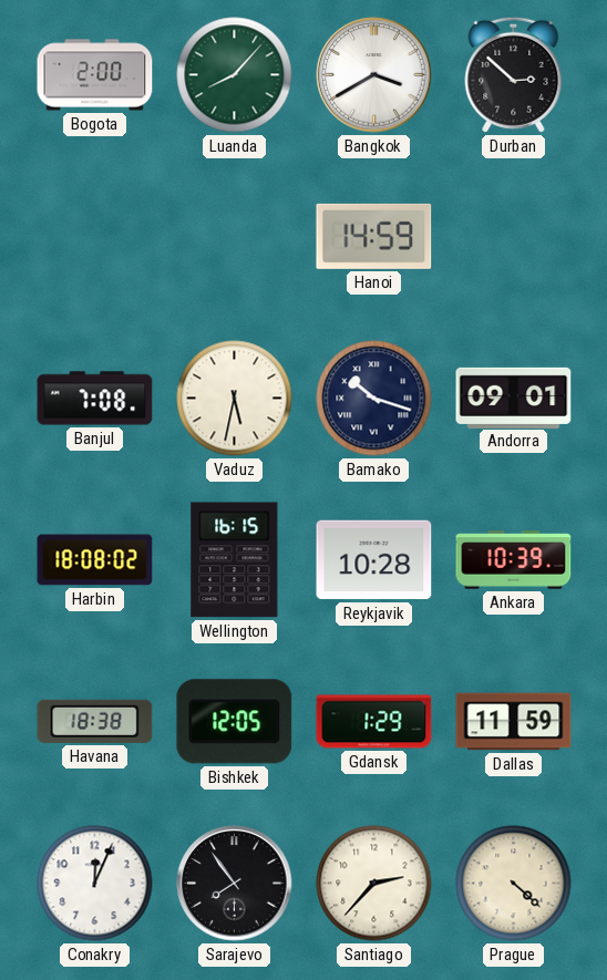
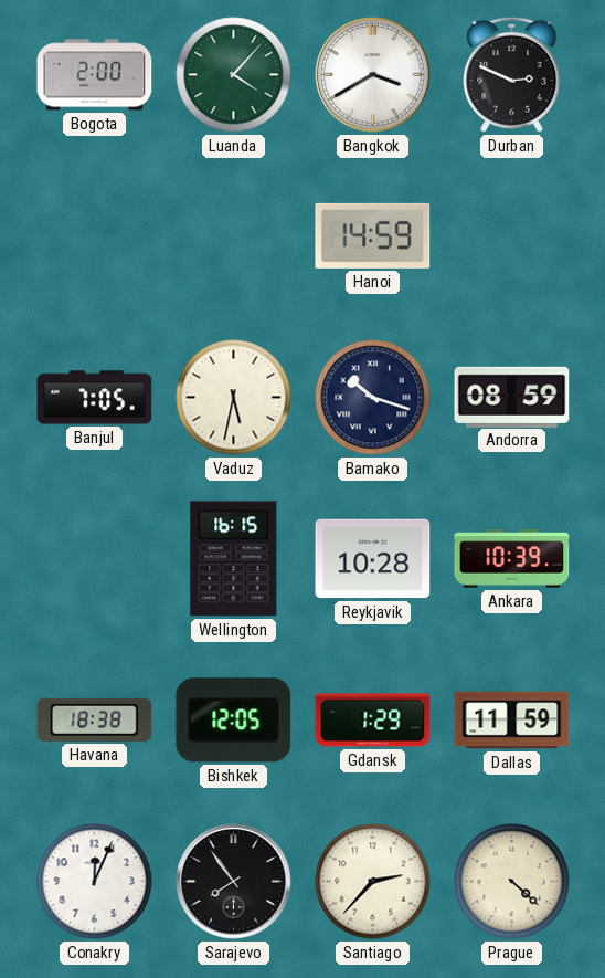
Luanda: 8:07 -> 4:07 (234, 75)
Durban: 2:52 -> 2:49 (512, 74)
Banjul: 7:08 -> 7:05 (95, 398)
Andorra: 09:01 -> 08:59 (512, 397)
Harbin: 18:08 -> none (95, 560)
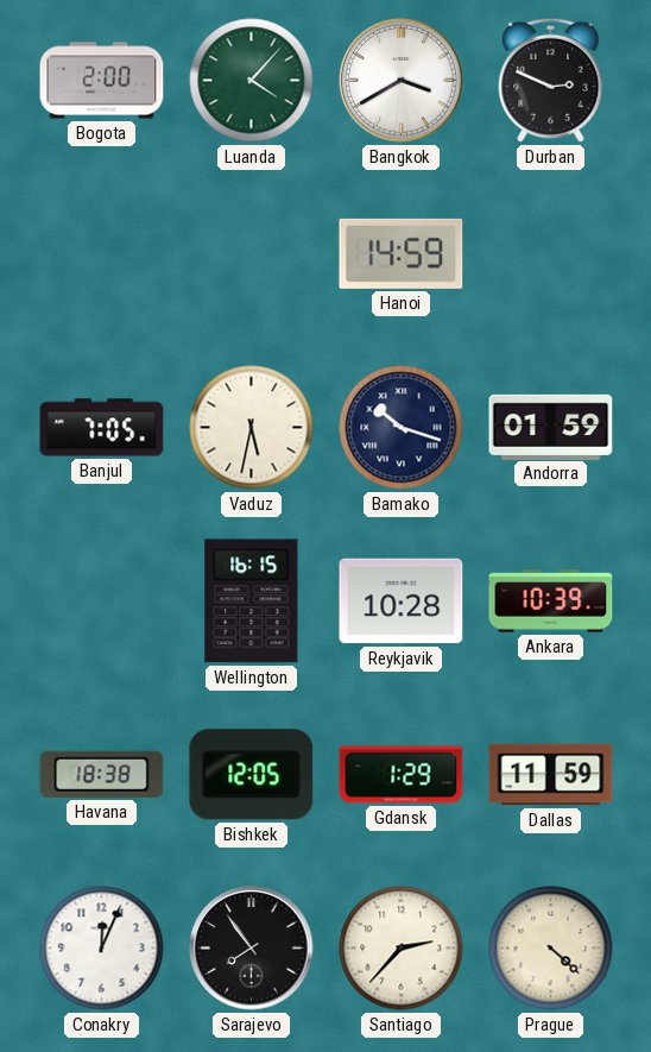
Andorra: 08:59 -> 01:59 (551, 427)
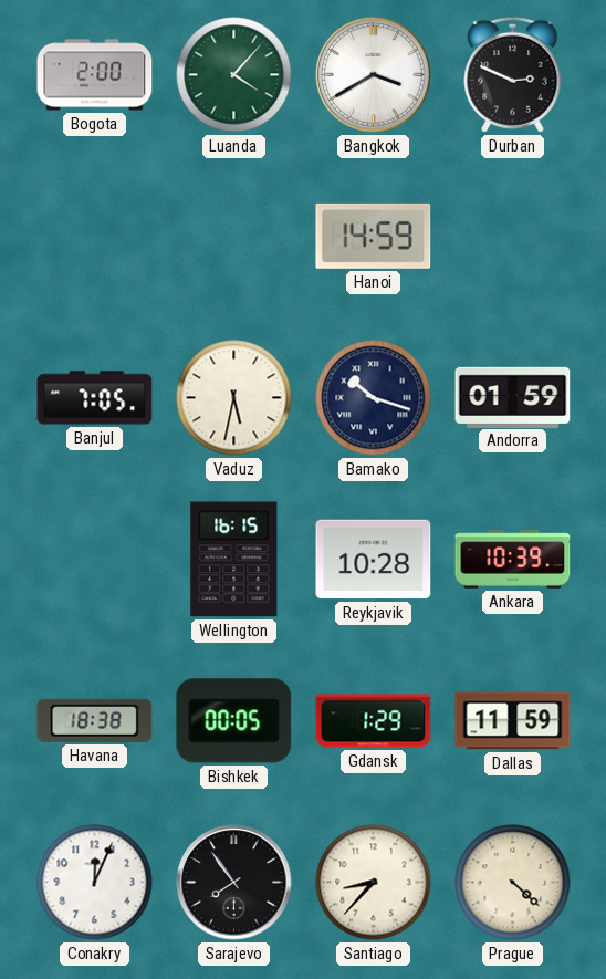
Bishkek: 12:05 -> 00:05 (234, 721)
Santiago: 2:37 -> 8:37 (374, 883)
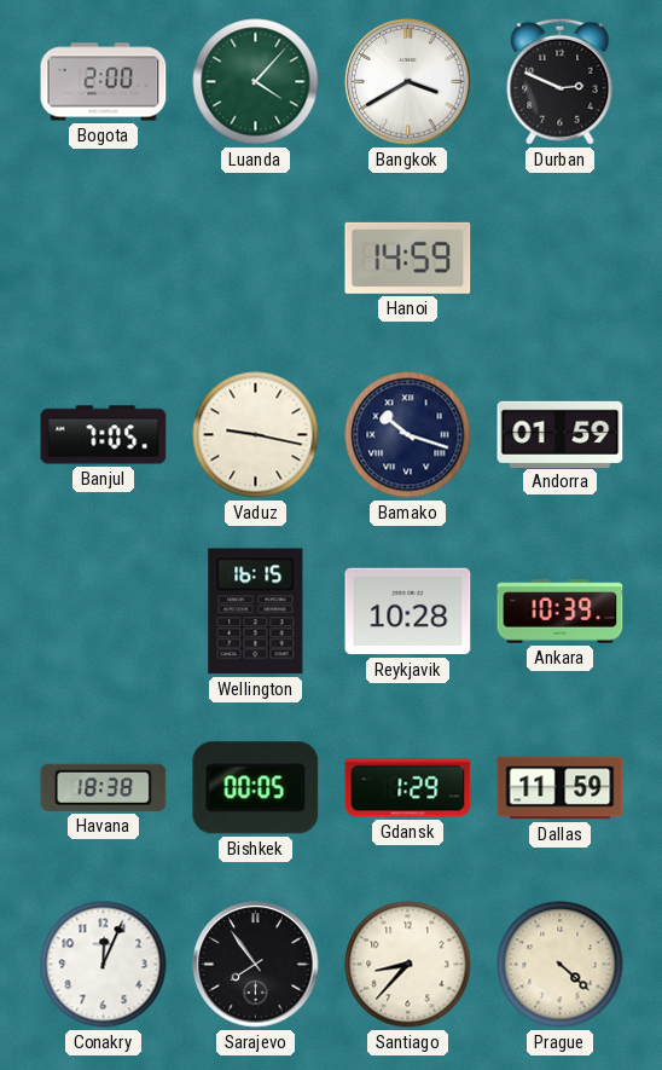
Vaduz: 5:32 -> 9:17 (256, 435)
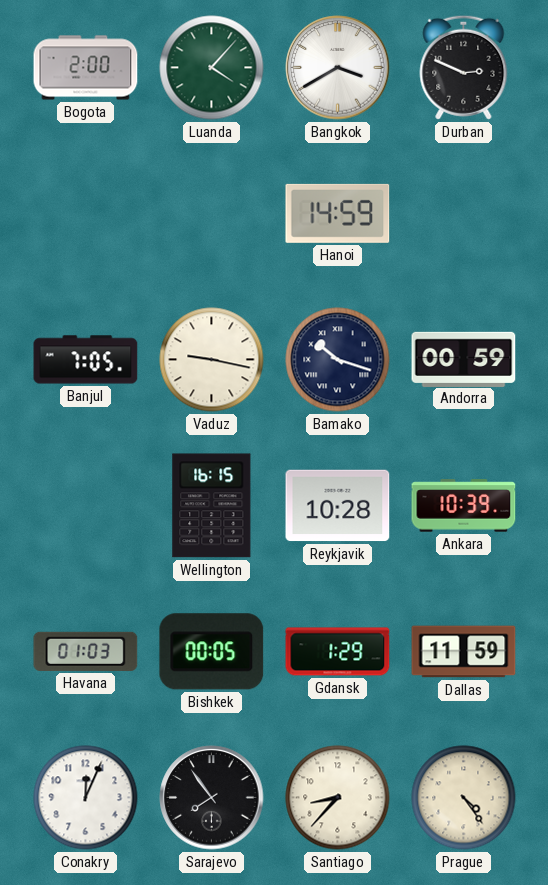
Andorra: 01:59 -> 00:59 (464, 359)
Havana: 18:38 -> 01:03 (86, 651)
Prague: 4:22 -> 4:24 (464, 798)
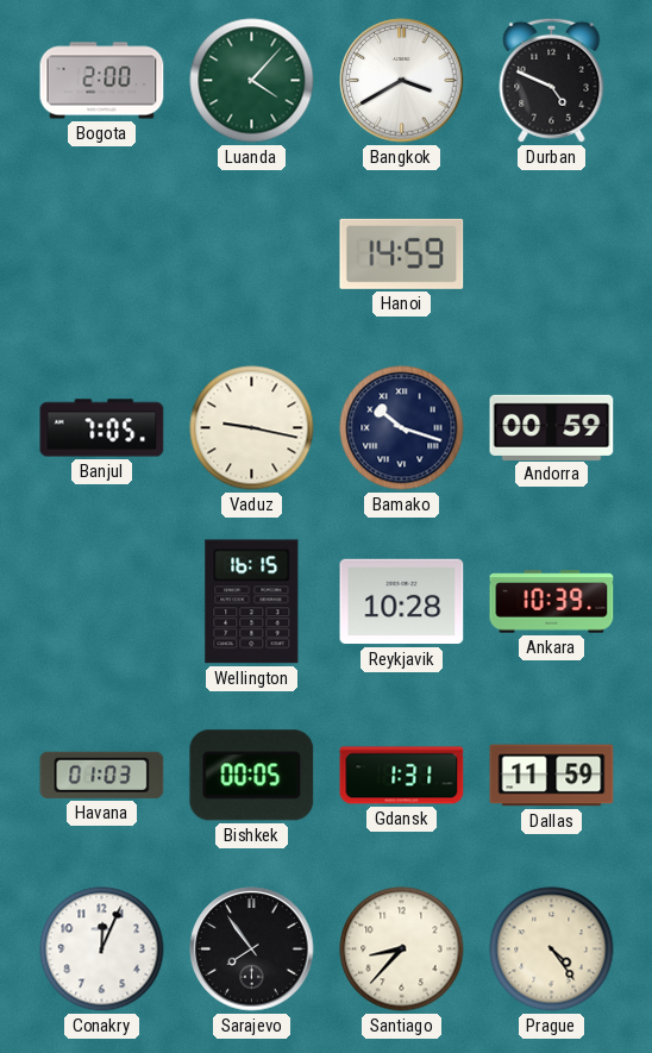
Durban: 2:49 -> 4:49 (552, 80)
Gdansk: 1:29 -> 1:31 (402, 776)
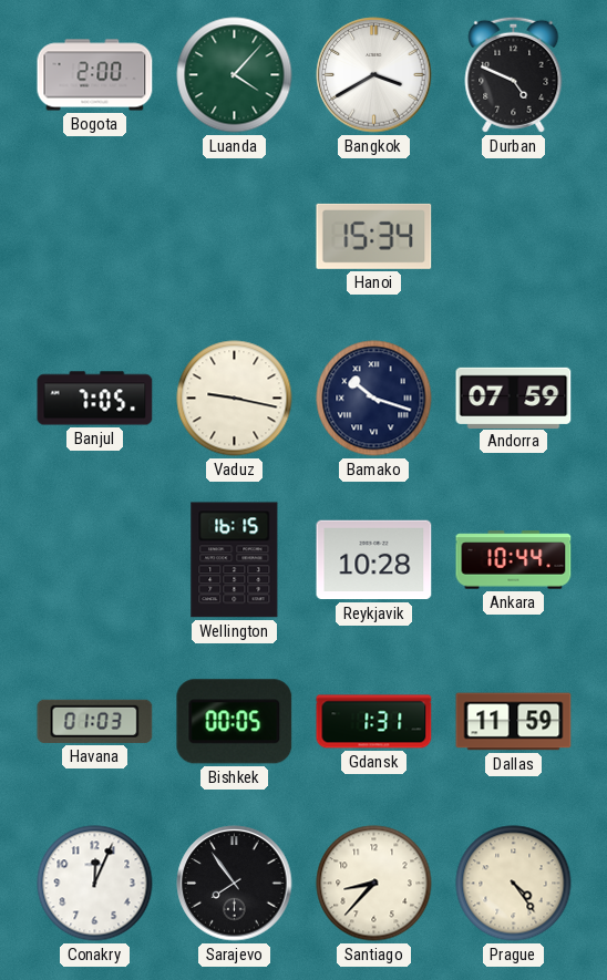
Hanoi: 14:59 -> 15:34 (374, 236)
Andorra: 00:59 -> 07:59 (514, 398)
Ankara: 10:39 -> 10:44 (514, 560)
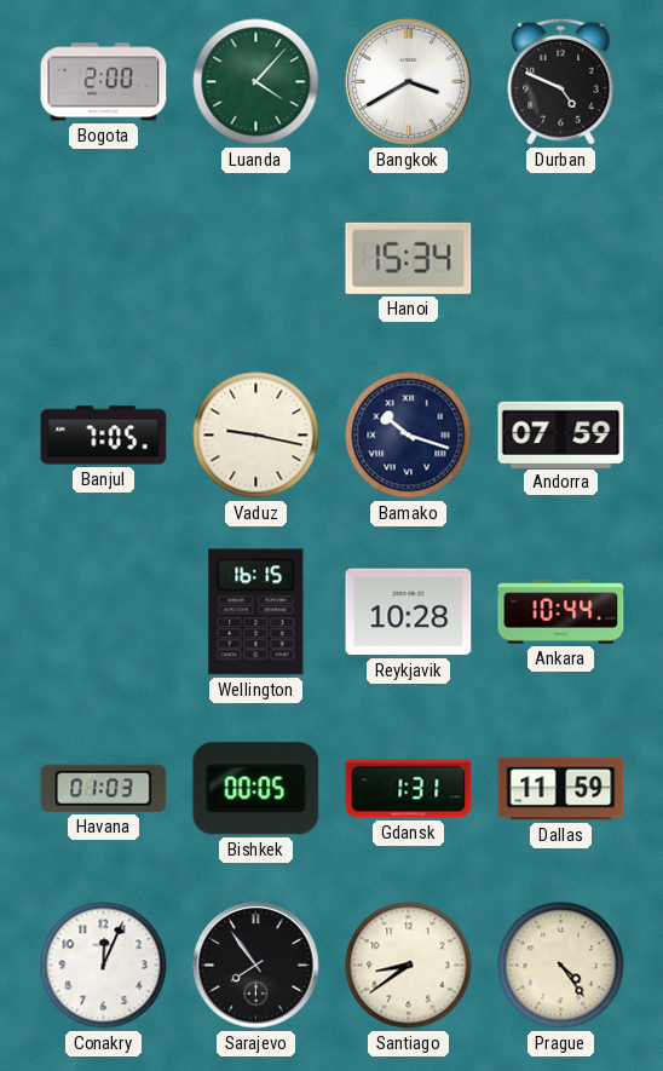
Santiago: 8:37 -> 8:39 (409, 966)
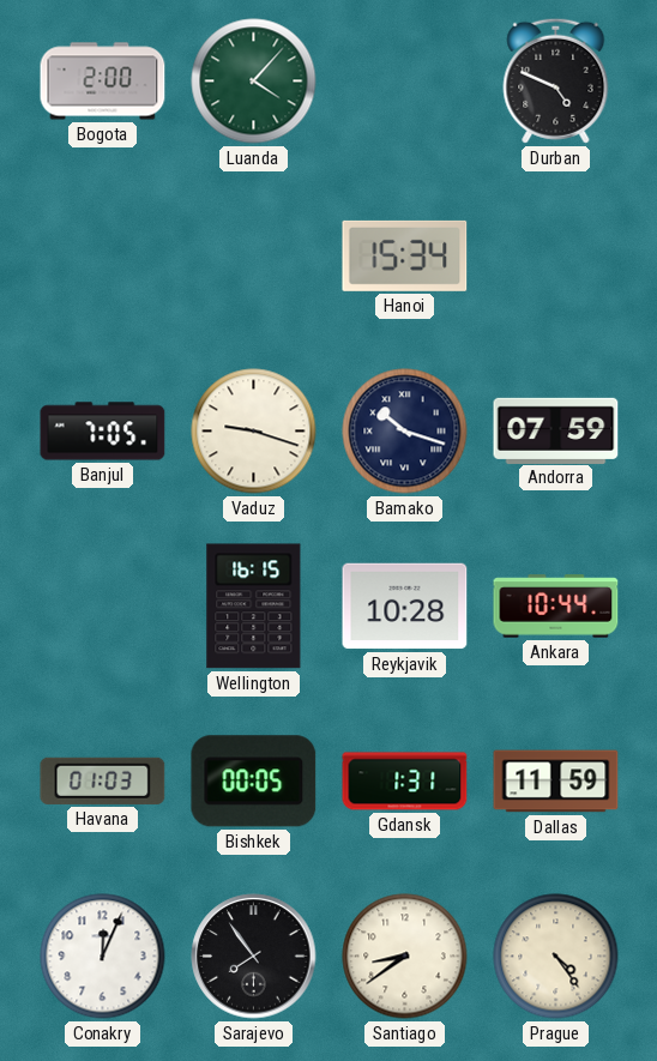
Bangkok: 3:40 -> none (409, 82)
Vaduz: 9:17 -> 9:18 (254, 432)
